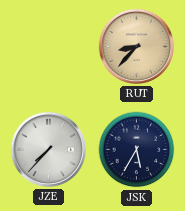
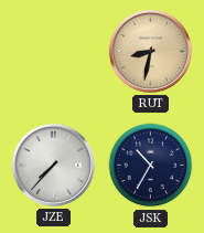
RUT: 8:37 -> 8:32 (150, 51)
JSK: 5:35 -> 10:35 (151, 166)
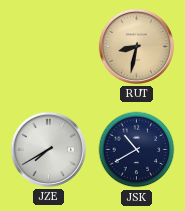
JZE: 7:37 -> 7:40 (48, 149)
JSK: 10:35 -> 10:40 (137, 150)
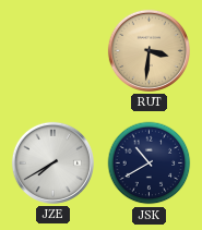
RUT: 8:32 -> 3:31 (148, 50)
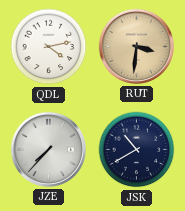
QDL: none -> 4:13 (49, 47)
JZE: 7:40 -> 7:37 (48, 149)
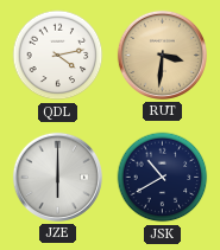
JZE: 7:37 -> 6:00 (57, 177)
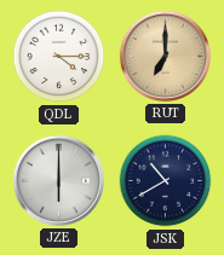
QDL: 4:13 -> 4:15 (59, 57)
RUT: 3:31 -> 7:00 (165, 56)
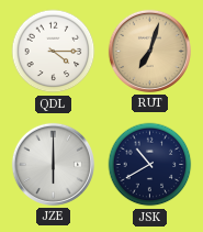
RUT: 7:00 -> 7:03 (149, 51)
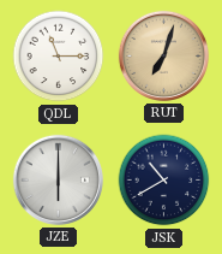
QDL: 4:15 -> 11:15 (59, 57)
